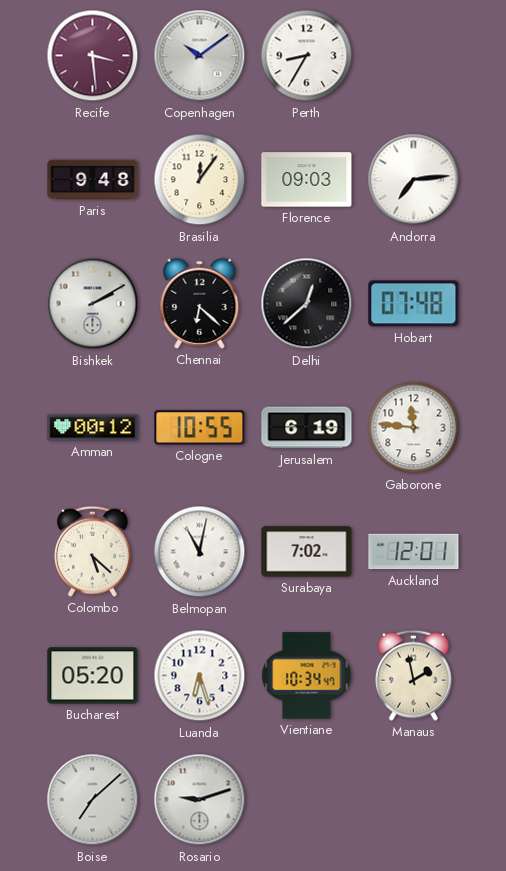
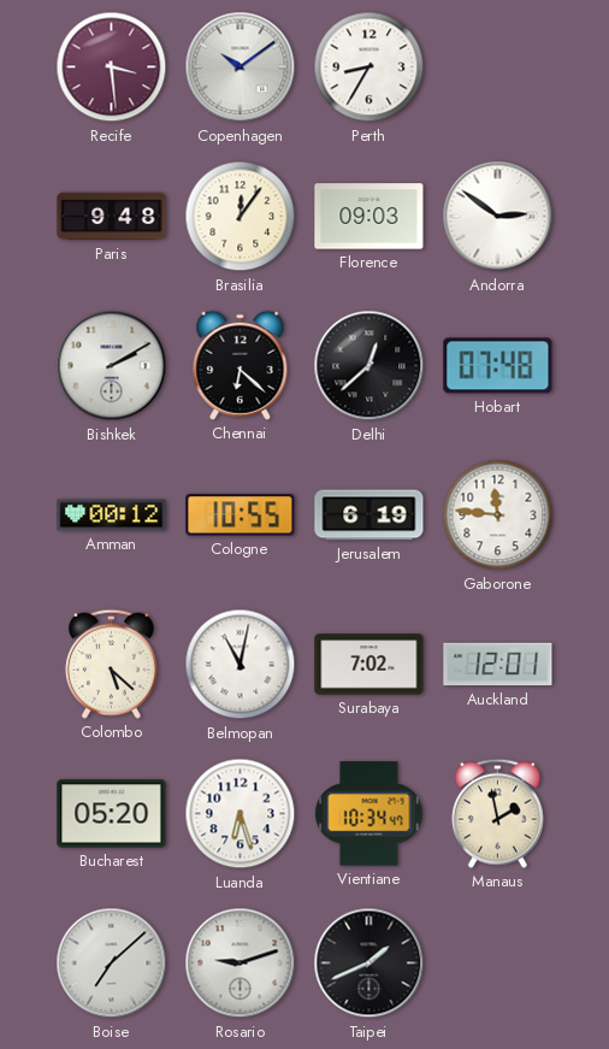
Andorra: 7:14 -> 2:51 (498, 217)
Taipei: none -> 1:41 (369, 963)
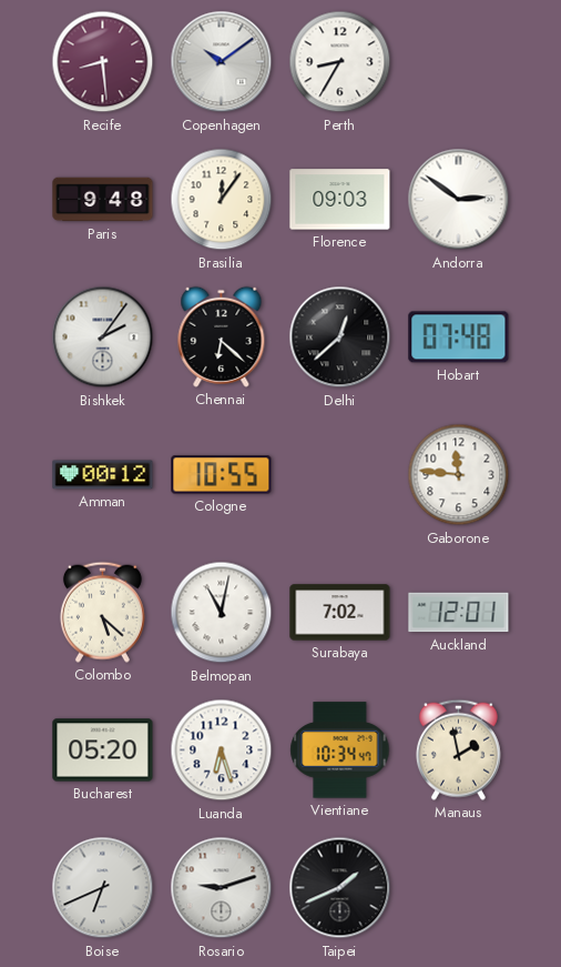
Recife: 3:29 -> 8:29 (103, 62)
Bishkek: 2:10 -> 2:06 (103, 338)
Jerusalem: 6:19 -> none (369, 515)
Boise: 7:08 -> 6:41 (103, 888)
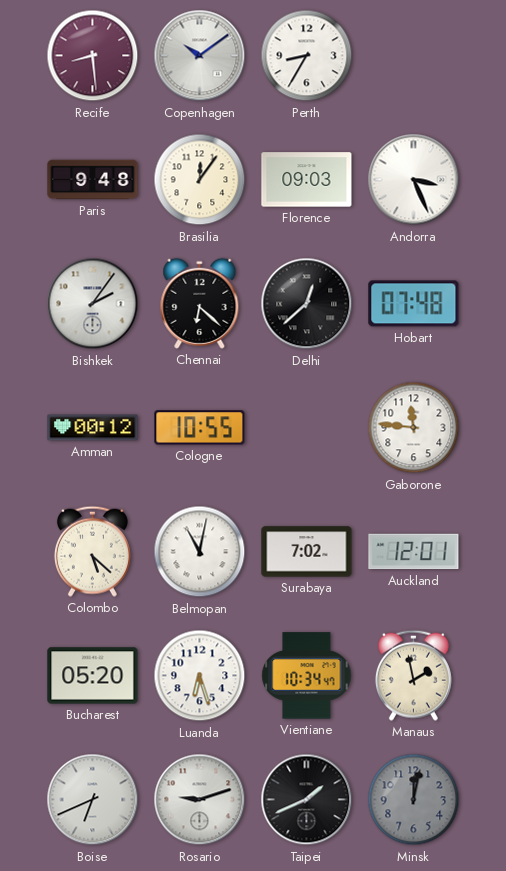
Andorra: 2:51 -> 3:26 (414, 180)
Minsk: none -> 12:02 (414, 800)
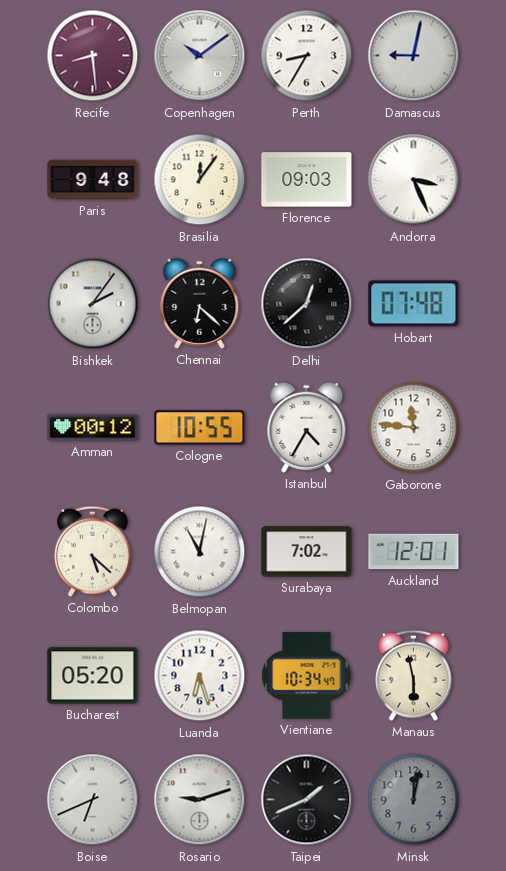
Damascus: none -> 9:02 (414, 56)
Istanbul: none -> 4:35 (307, 427)
Manaus: 1:58 -> 5:58 (413, 675)
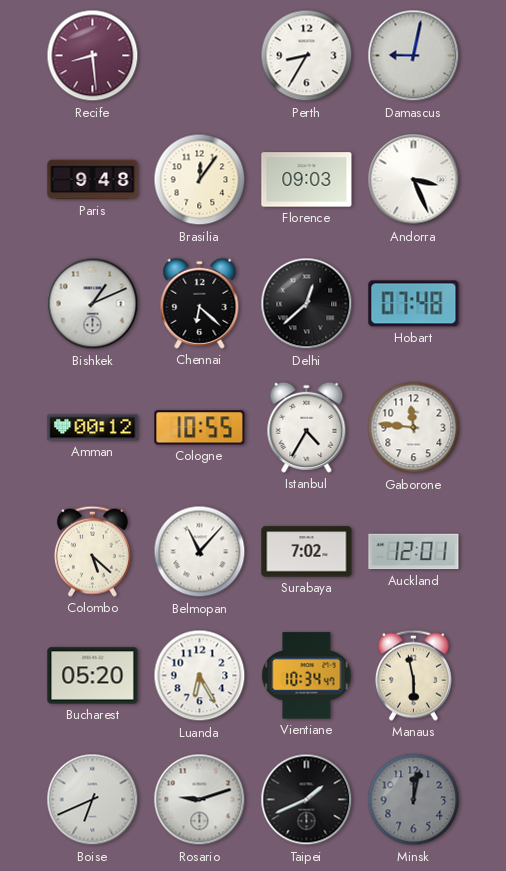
Copenhagen: 10:09 -> none (200, 56)
Bishkek: 2:06 -> 1:11 (93, 304)
Belmopan: 11:02 -> 11:07 (200, 552)
Luanda: 6:27 -> 6:25 (200, 676)
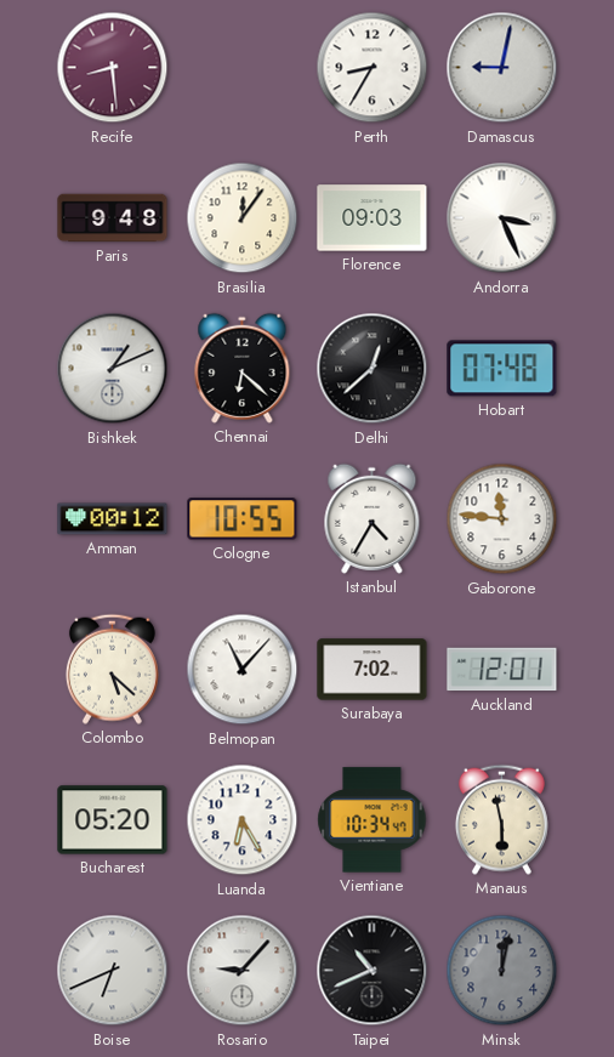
Rosario: 9:12 -> 9:07 (243, 971)
Taipei: 1:41 -> 10:41 (373, 971)
